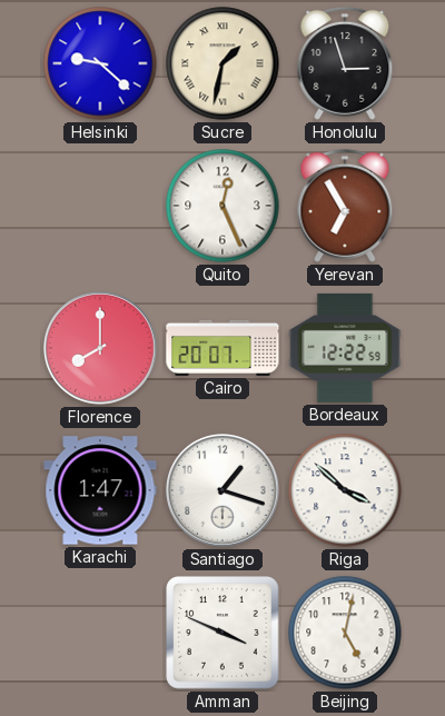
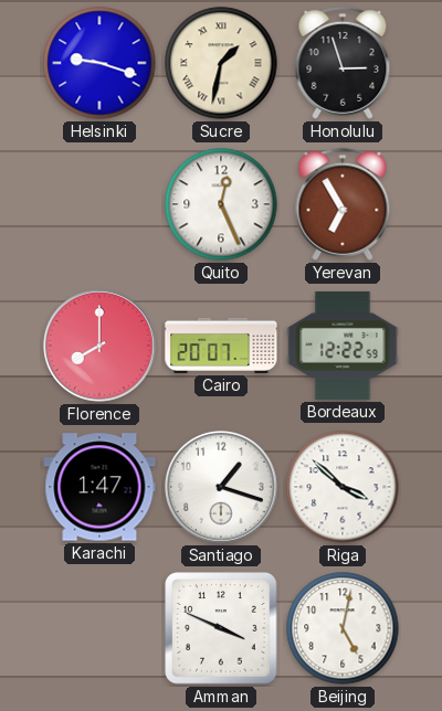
Helsinki: 9:22 -> 9:18 (99, 63)
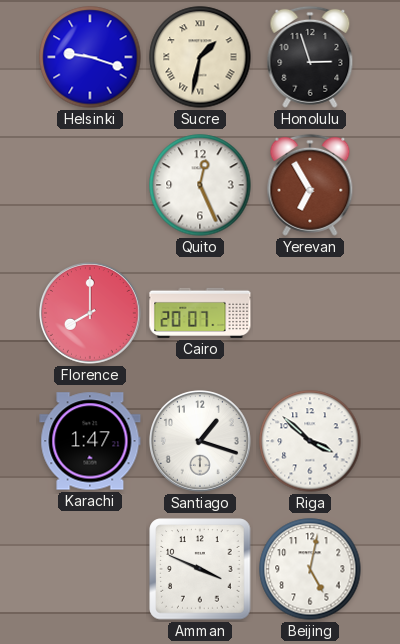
Bordeaux: 12:22 -> none (343, 346)
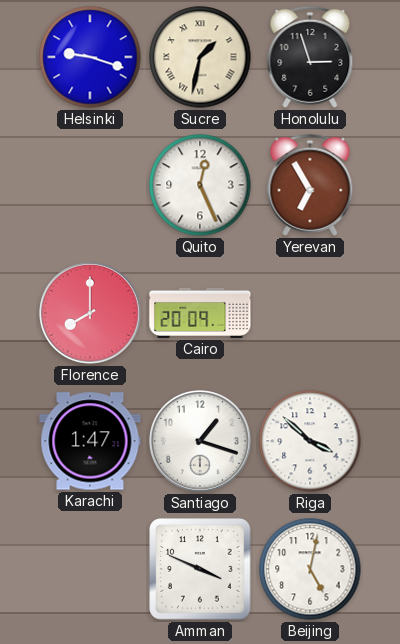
Cairo: 20:07 -> 20:09 (200, 313)
